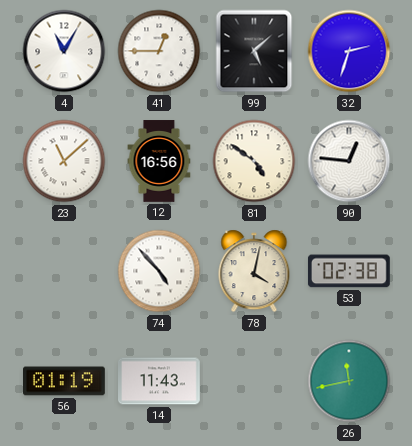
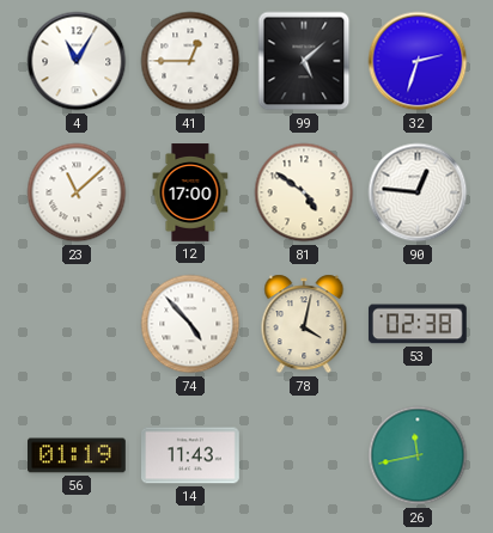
12: 16:56 -> 17:00 (190, 192)
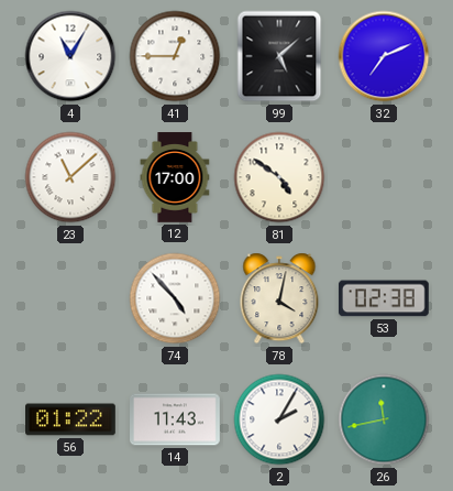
32: 2:33 -> 7:11 (384, 56)
90: 12:46 -> none (418, 192)
56: 01:19 -> 01:22 (71, 419)
2: none -> 2:05 (279, 419)
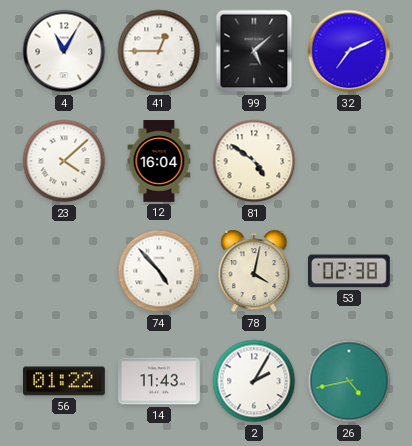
23: 11:08 -> 4:08 (64, 161)
12: 17:00 -> 16:04 (159, 161)
26: 11:43 -> 4:43 (349, 381)
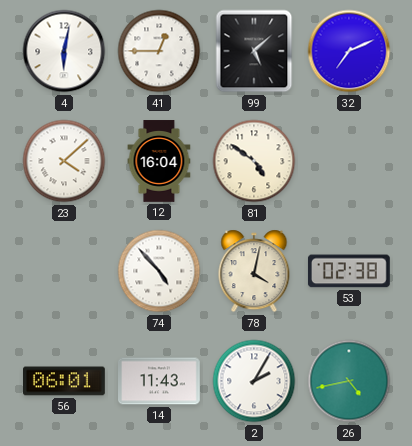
4: 11:05 -> 6:02 (64, 51)
56: 01:22 -> 06:01 (65, 381)
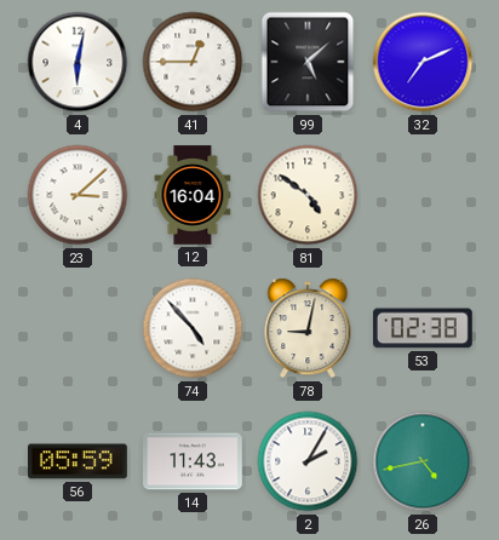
23: 4:08 -> 3:08 (78, 195)
78: 4:02 -> 9:02 (308, 328)
56: 06:01 -> 05:59 (79, 461)
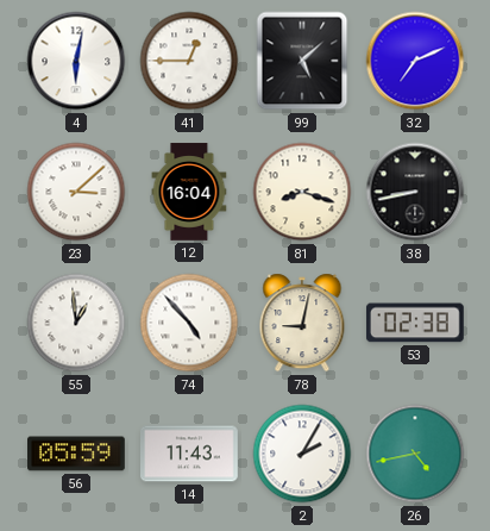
81: 4:51 -> 8:18 (302, 192)
38: none -> 8:43 (415, 192)
55: none -> 12:59 (76, 323)
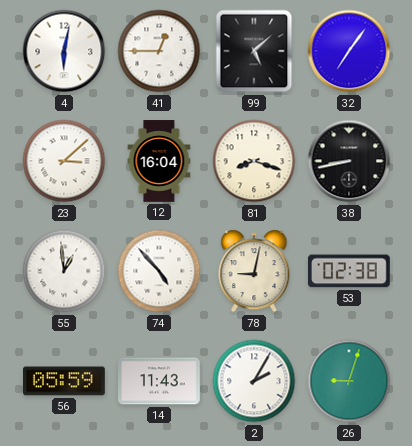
32: 7:11 -> 7:06 (349, 51)
26: 4:43 -> 9:03 (349, 381)
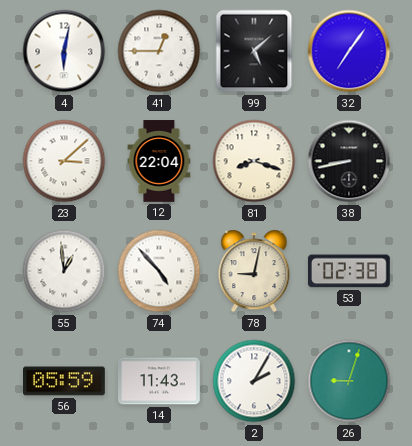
12: 16:04 -> 22:04 (159, 161)
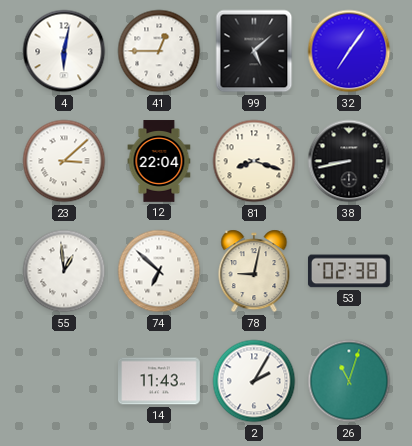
74: 4:53 -> 6:52 (159, 271)
56: 05:59 -> none (65, 381)
26: 9:03 -> 11:03 (349, 381)
